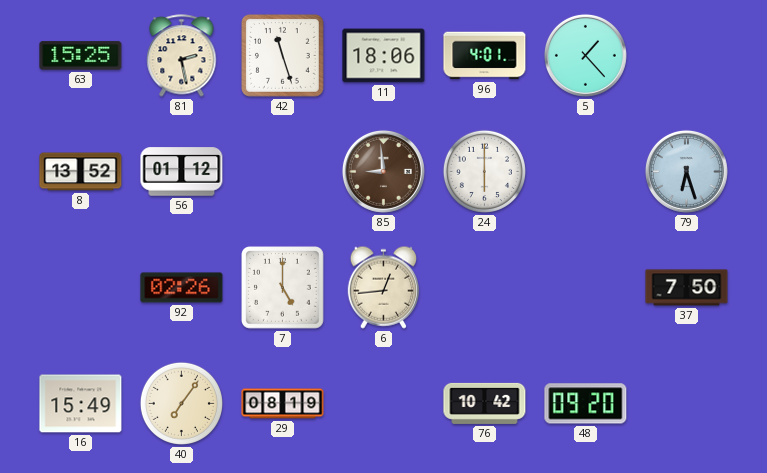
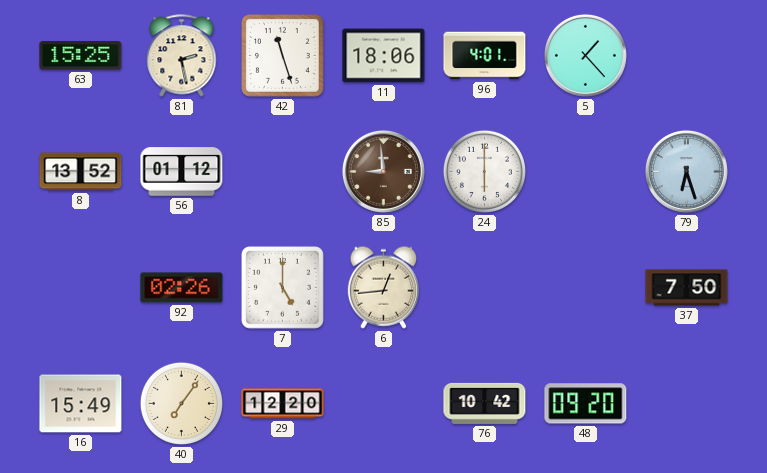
29: 08:19 -> 12:20 (283, 404)
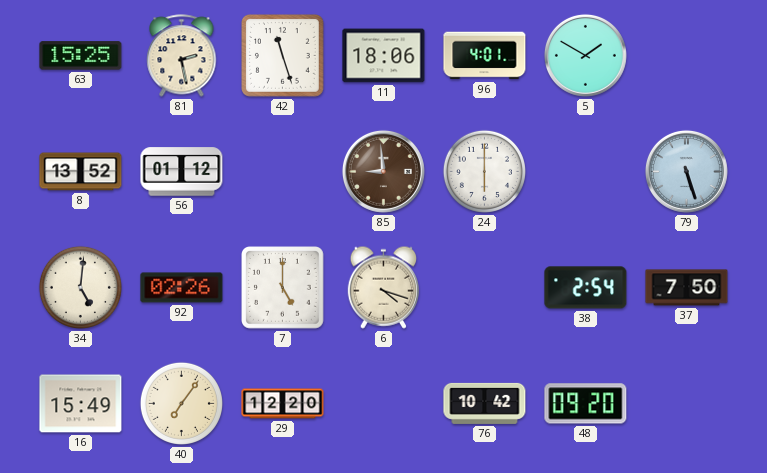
5: 1:23 -> 1:50 (585, 55)
79: 6:27 -> 5:27 (686, 171)
34: none -> 5:01 (80, 287)
6: 12:44 -> 4:18 (384, 287)
38: none -> 2:54 (586, 288)
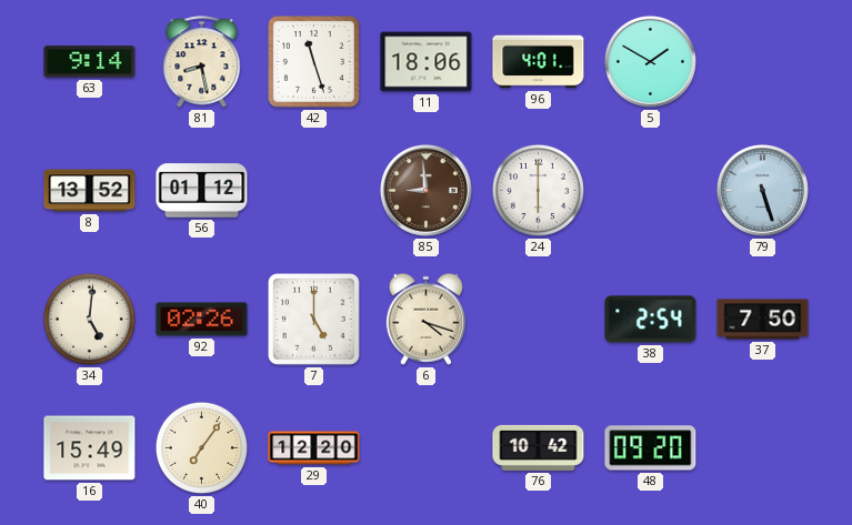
63: 15:25 -> 9:14 (90, 62)
81: 2:28 -> 8:28 (202, 62)
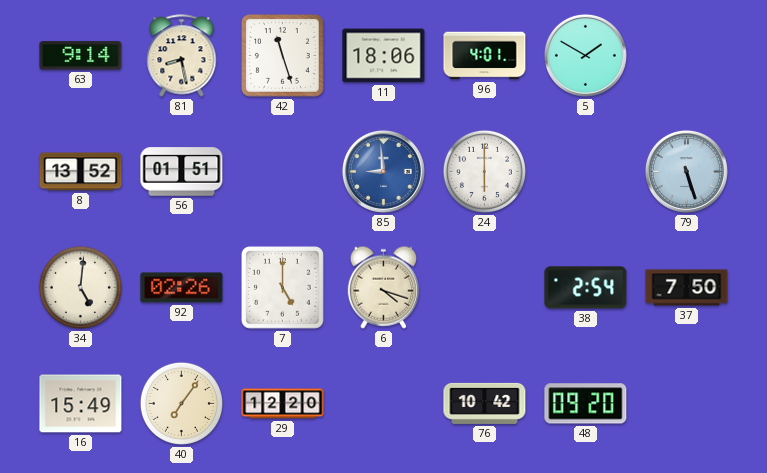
56: 01:12 -> 01:51 (182, 172)
85 dial: brown -> blue (383, 171)
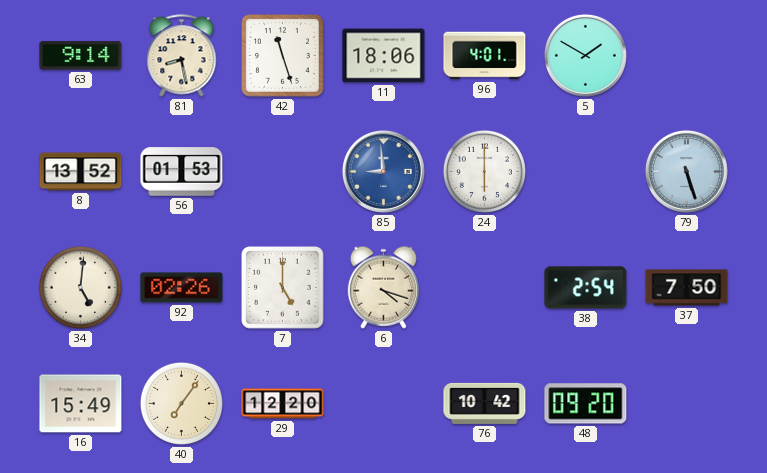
56: 01:51 -> 01:53 (182, 172)
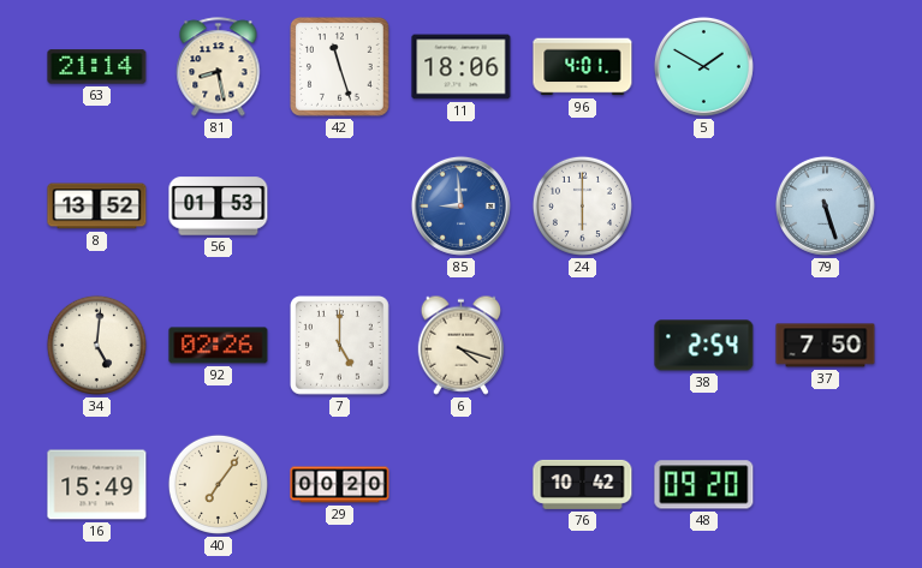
63: 9:14 -> 21:14 (97, 67)
29: 12:20 -> 00:20 (340, 485)
